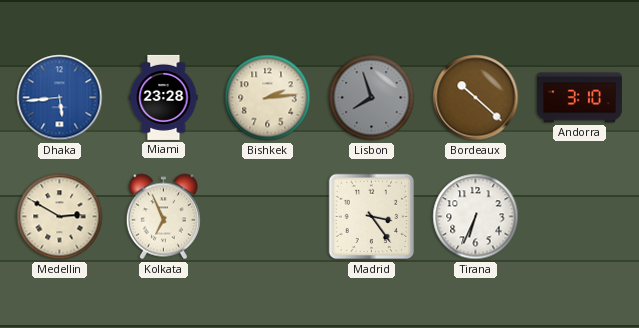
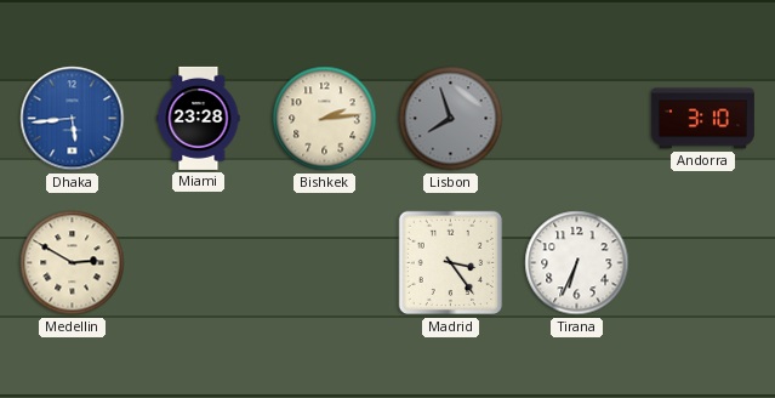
Bordeaux: 10:22 -> none (476, 98)
Kolkata: 6:56 -> none (163, 217)
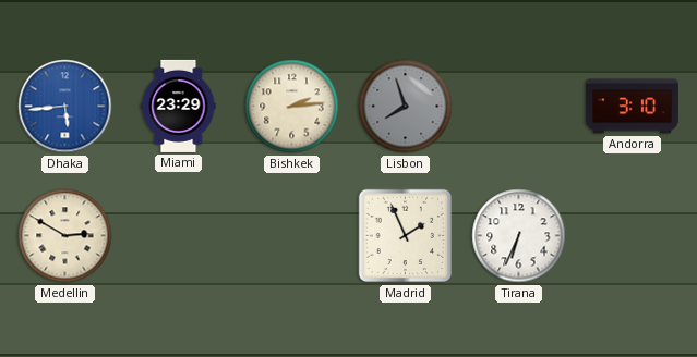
Miami: 23:28 -> 23:29 (179, 106)
Madrid: 3:24 -> 1:56 (406, 236)
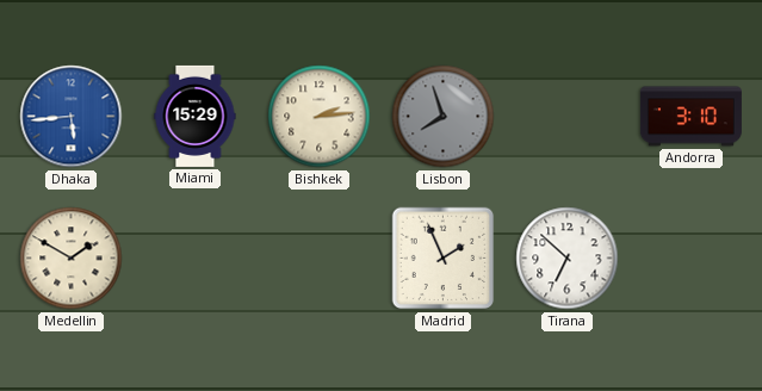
Miami: 23:29 -> 15:29 (196, 116)
Medellin: 2:50 -> 1:50 (72, 259)
Tirana: 6:34 -> 6:52 (568, 259)
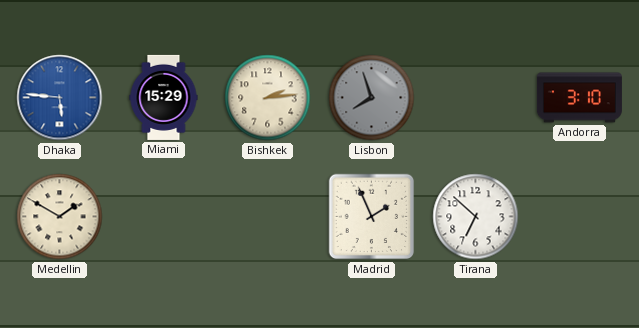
Dhaka: 5:44 -> 5:46 (60, 98)
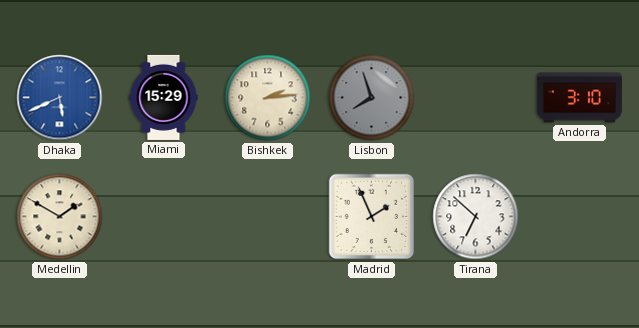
Dhaka: 5:46 -> 5:41 (60, 98)
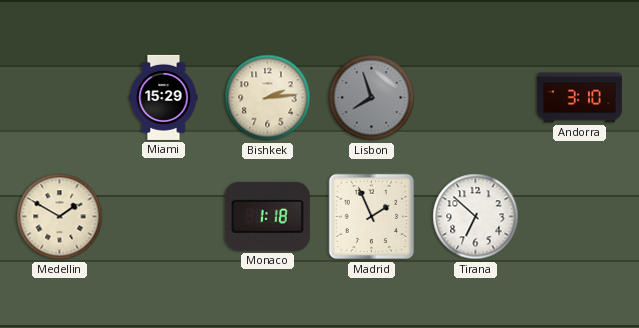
Dhaka: 5:41 -> none (60, 98)
Monaco: none -> 1:18 (267, 216)
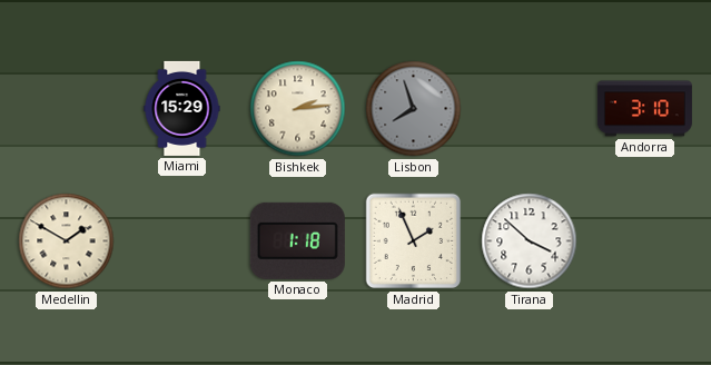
Tirana: 6:52 -> 3:52 (530, 241)
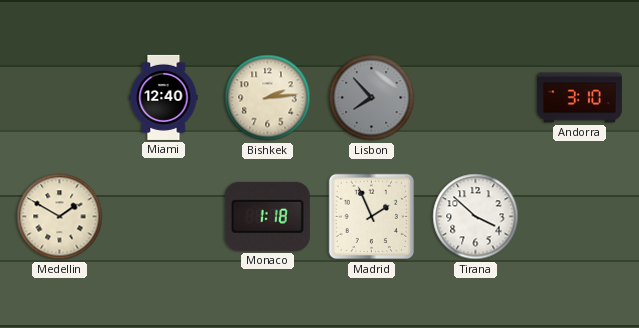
Miami: 15:29 -> 12:40 (164, 97)
Lisbon: 7:57 -> 7:53 (372, 98)
